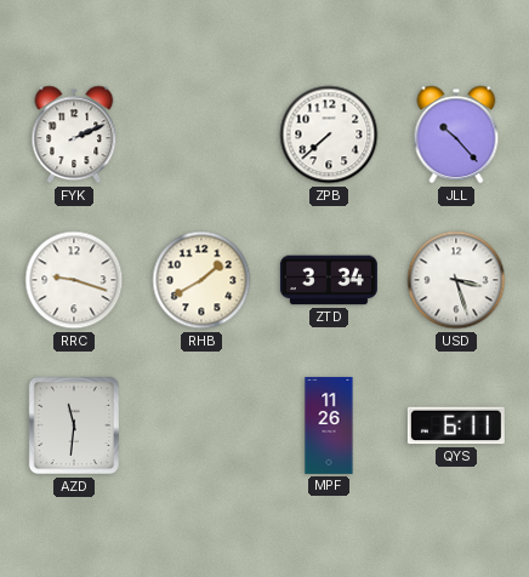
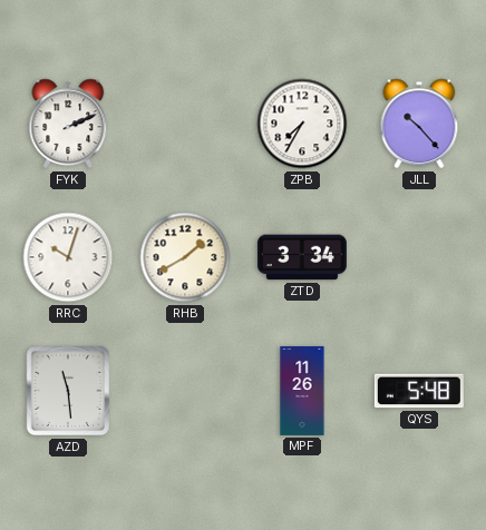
ZPB: 7:38 -> 7:35 (302, 124)
RRC: 9:18 -> 10:03 (68, 257)
USD: 3:27 -> none (456, 280)
AZD: 11:31 -> 11:29 (68, 391)
QYS: 6:11 -> 5:48 (419, 391)
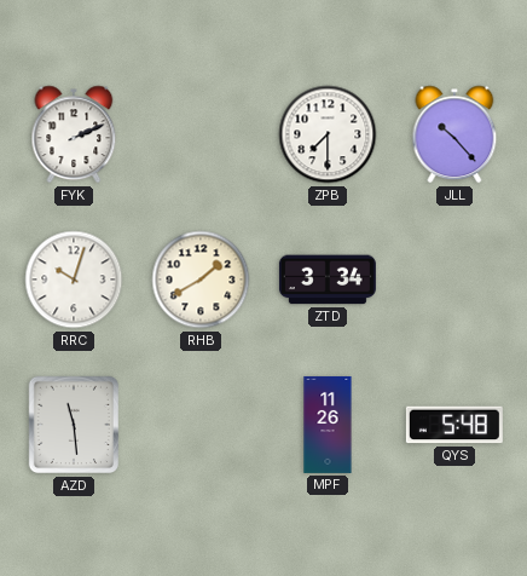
ZPB: 7:35 -> 7:30 (328, 134)
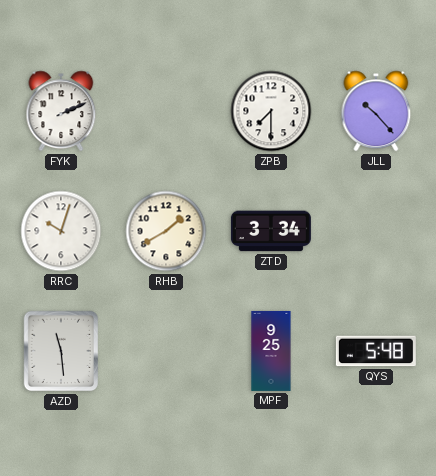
MPF: 11:26 -> 9:25 (271, 351)
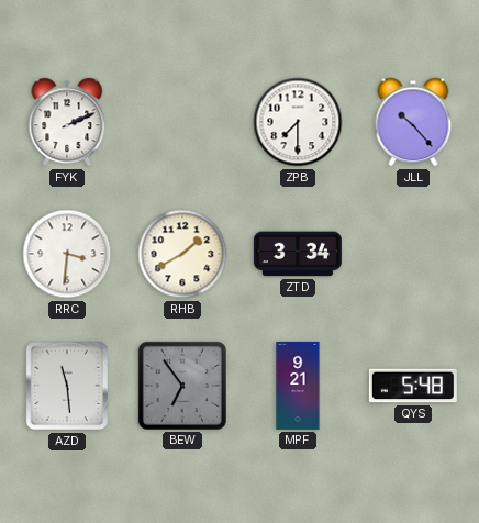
RRC: 10:03 -> 3:31 (67, 254)
BEW: none -> 6:54 (182, 386)
MPF: 9:25 -> 9:21 (298, 386)
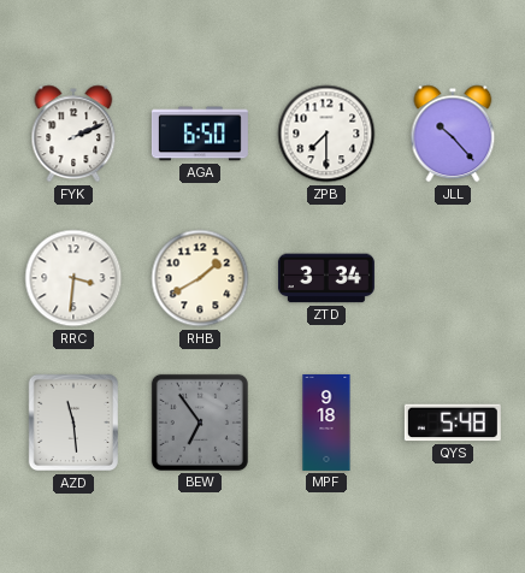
AGA: none -> 6:50 (200, 134)
MPF: 9:21 -> 9:18 (326, 423)
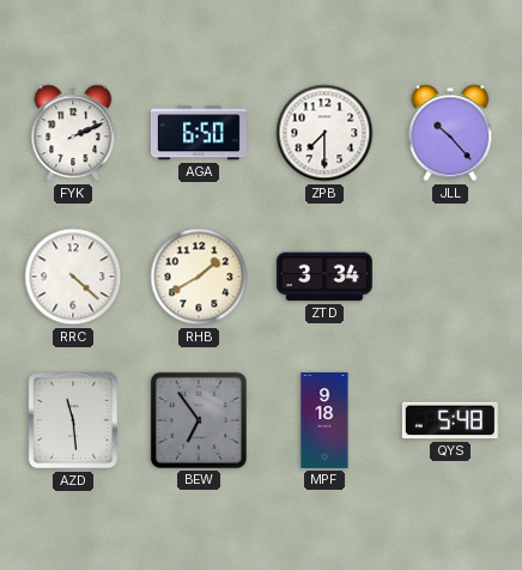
RRC: 3:31 -> 4:22 (73, 277)
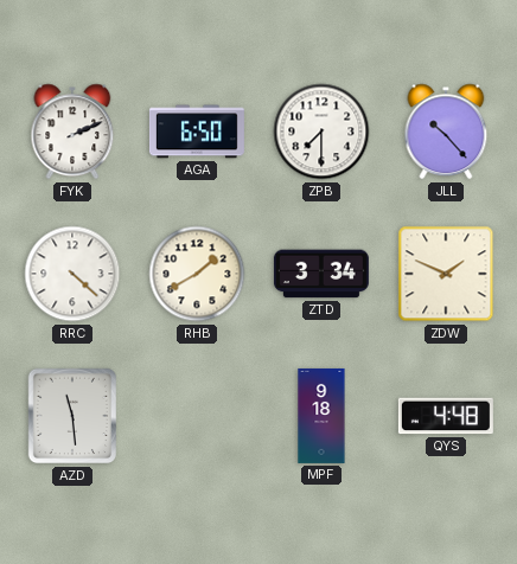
ZDW: none -> 1:49 (446, 274)
BEW: 6:54 -> none (199, 420)
QYS: 5:48 -> 4:48 (446, 416)
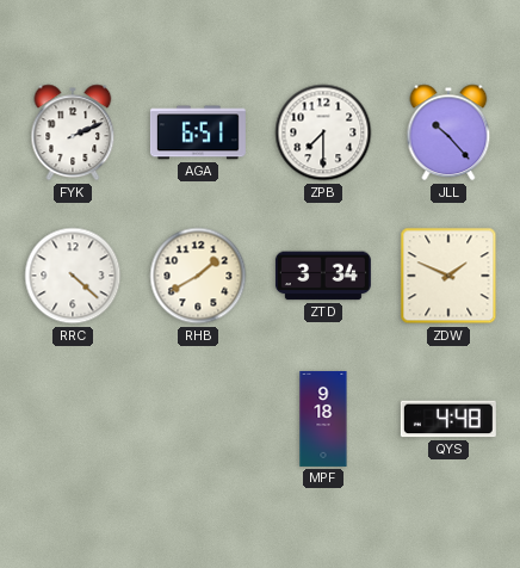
AGA: 6:50 -> 6:51 (198, 132)
AZD: 11:29 -> none (72, 416)
